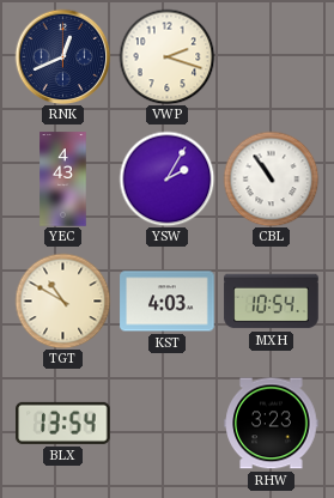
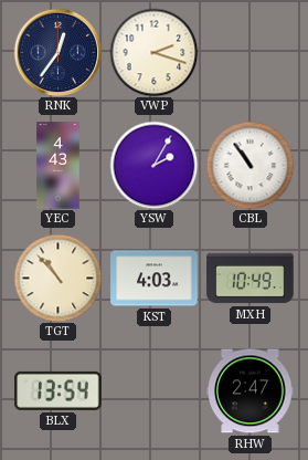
RNK: 12:41 -> 12:36 (57, 52)
TGT: 10:50 -> 10:53 (57, 278)
MXH: 10:54 -> 10:49 (251, 279)
RHW: 3:23 -> 2:47 (251, 391)
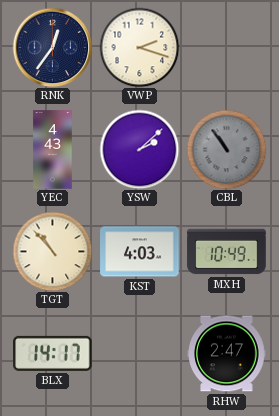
YSW: 2:05 -> 2:08 (139, 149)
CBL dial: white -> grey (226, 149)
BLX: 13:54 -> 14:17 (53, 353)
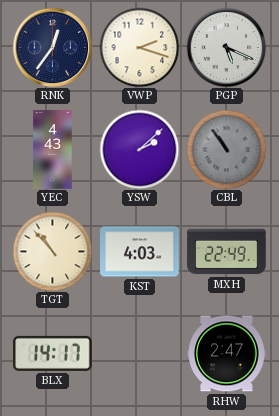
PGP: none -> 5:19 (226, 47)
MXH: 10:49 -> 22:49 (227, 252)
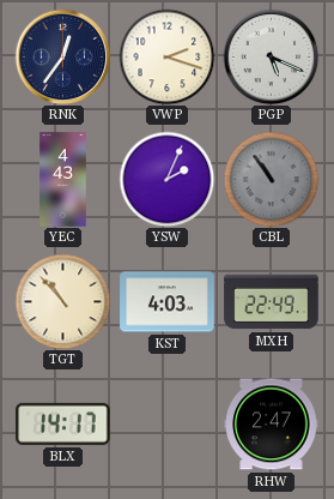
YSW: 2:08 -> 2:04 (166, 179)
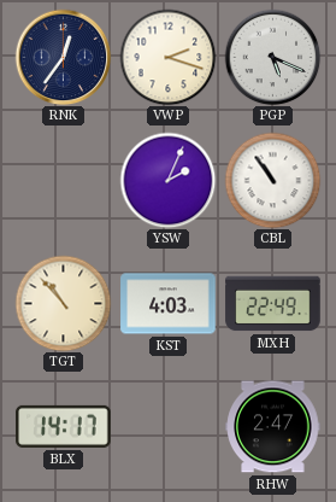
YEC: 4:43 -> none (63, 180)
CBL dial: grey -> white (272, 180)
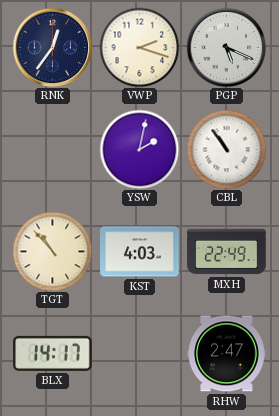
YSW: 2:04 -> 2:02 (139, 149)
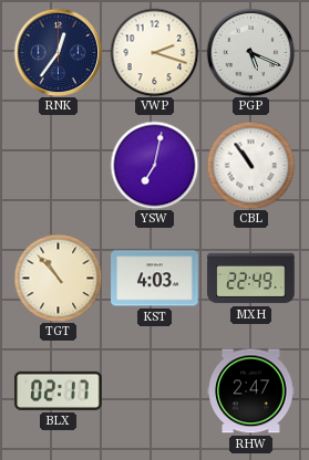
YSW: 2:02 -> 7:02 (154, 165)
BLX: 14:17 -> 02:17 (59, 390)
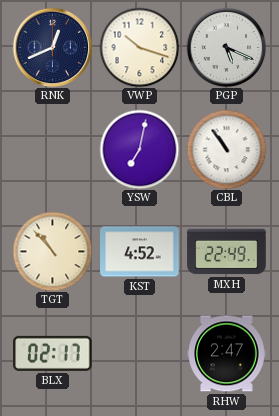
RNK: 12:36 -> 12:41 (52, 47)
VWP: 2:18 -> 10:18 (139, 47)
KST: 4:03 -> 4:52 (140, 252)
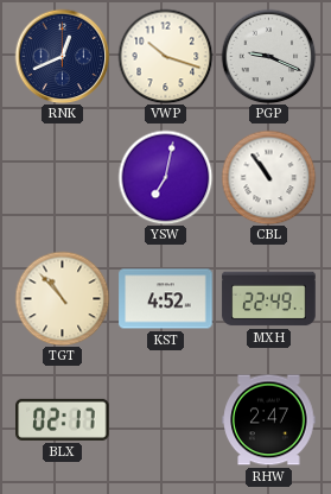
PGP: 5:19 -> 9:19 (268, 56)
